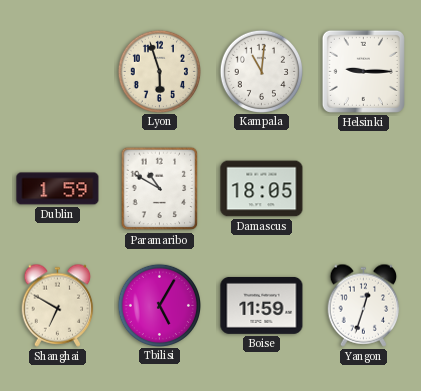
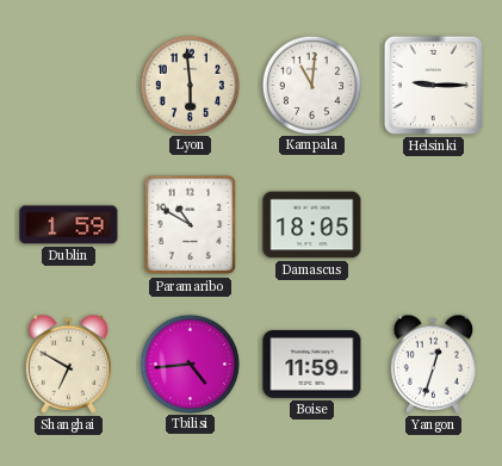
Lyon: 5:57 -> 5:59 (190, 85)
Tbilisi: 5:05 -> 4:44 (190, 364)
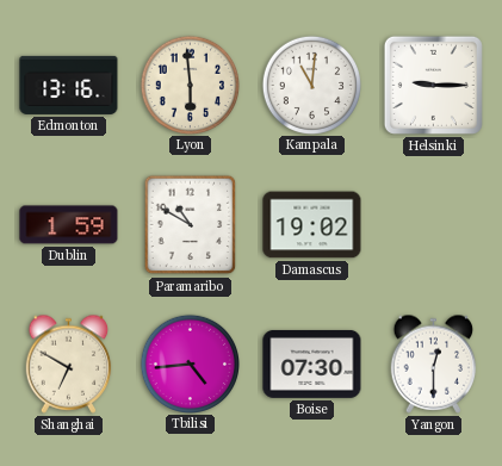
Edmonton: none -> 13:16 (69, 85)
Damascus: 18:05 -> 19:02 (312, 225)
Boise: 11:59 -> 07:30 (312, 364)
Yangon: 12:33 -> 12:30 (434, 364)
